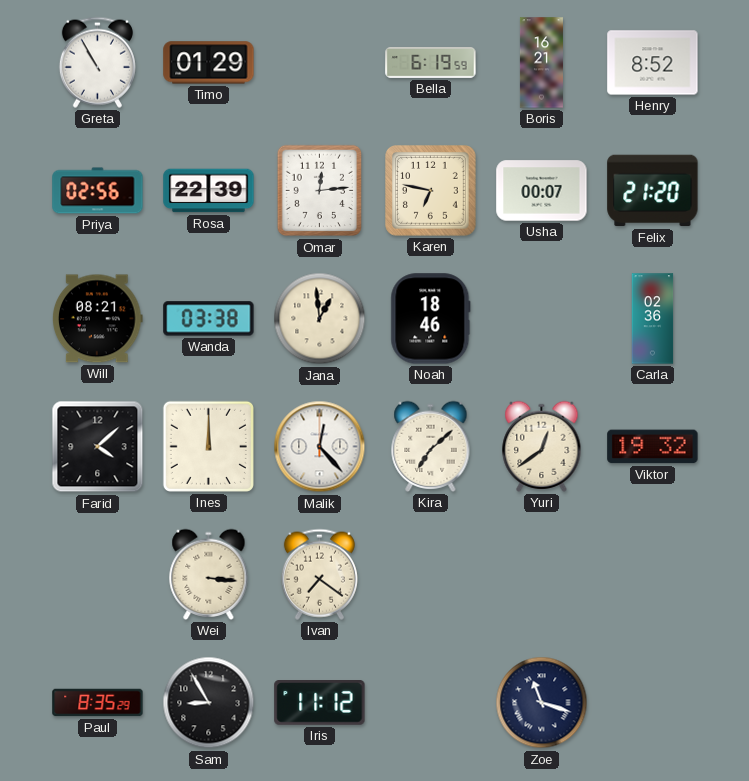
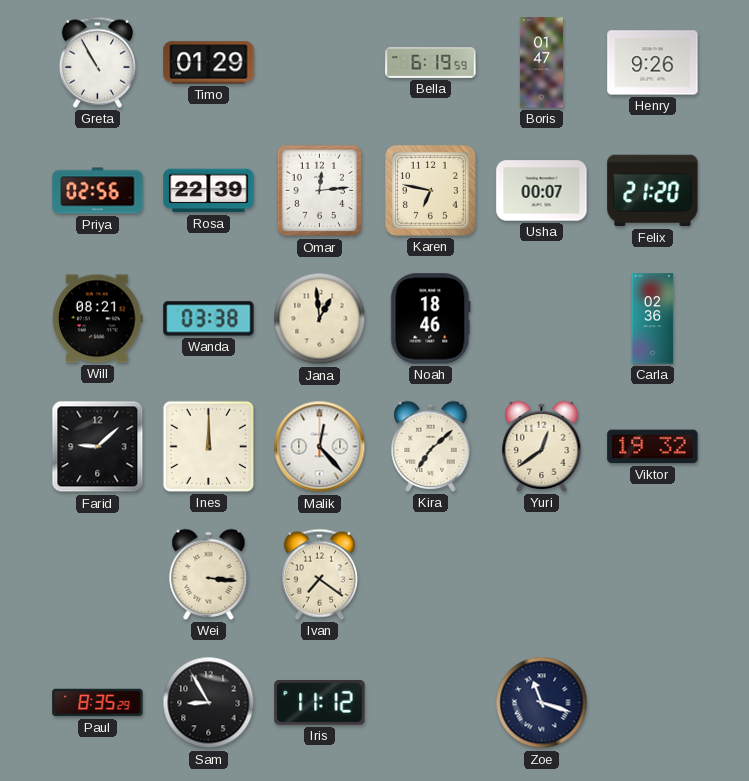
Boris: 16:21 -> 01:47 (541, 63)
Henry: 8:52 -> 9:26 (653, 63)
Farid: 4:08 -> 9:08 (98, 447)
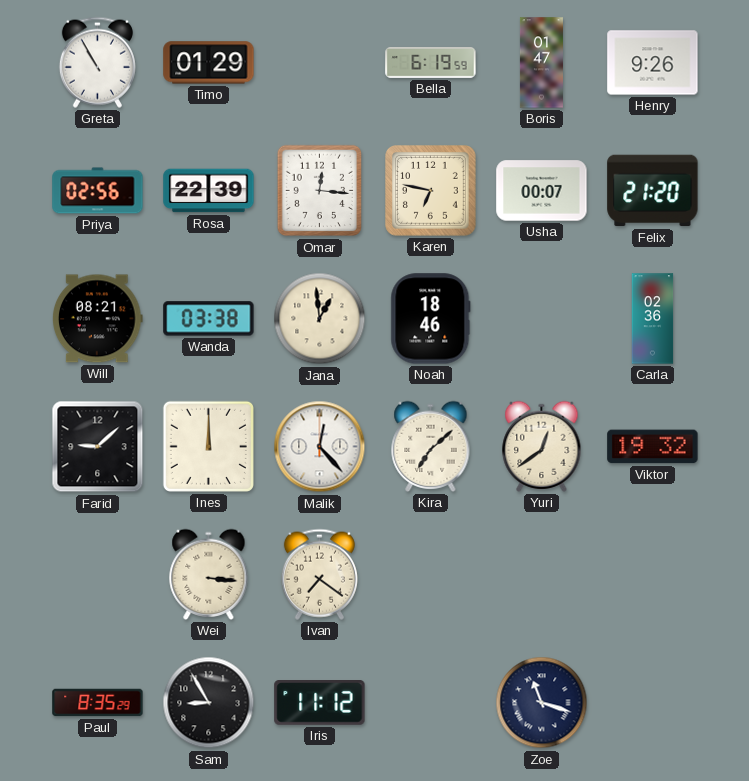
Omar: 12:14 -> 12:16 (319, 191)
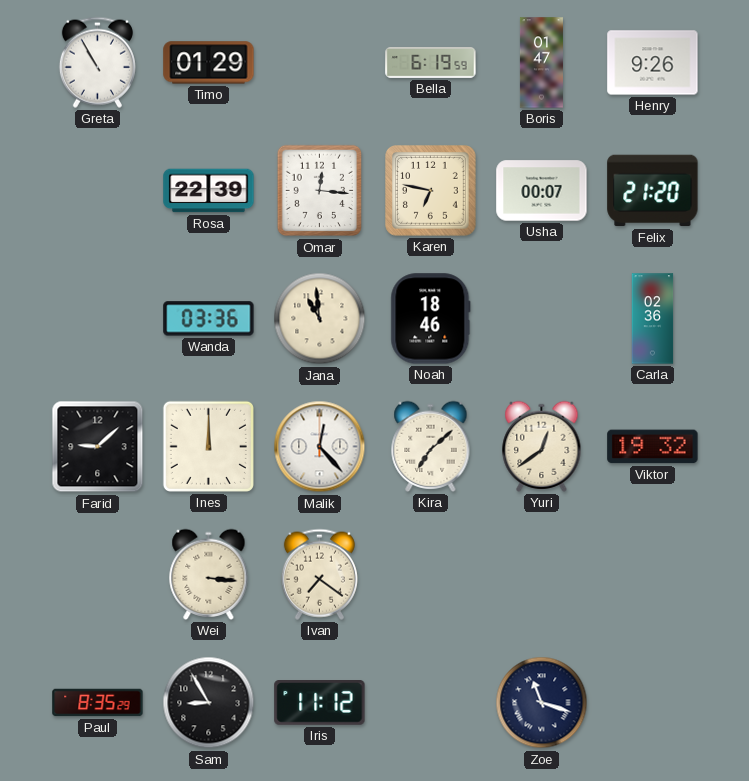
Priya: 02:56 -> none (98, 191)
Will: 08:21 -> none (98, 319)
Wanda: 03:38 -> 03:36 (209, 319)
Jana: 12:59 -> 10:59 (320, 319)
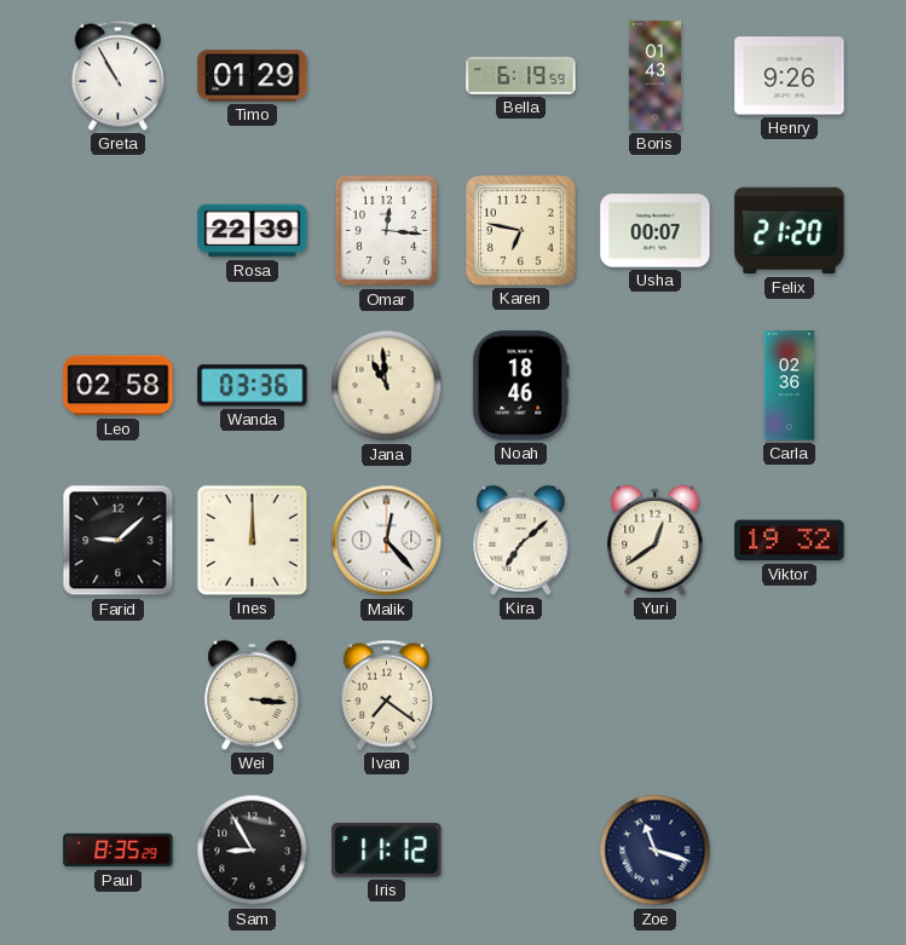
Boris: 01:47 -> 01:43 (654, 76)
Leo: none -> 02:58 (119, 386)
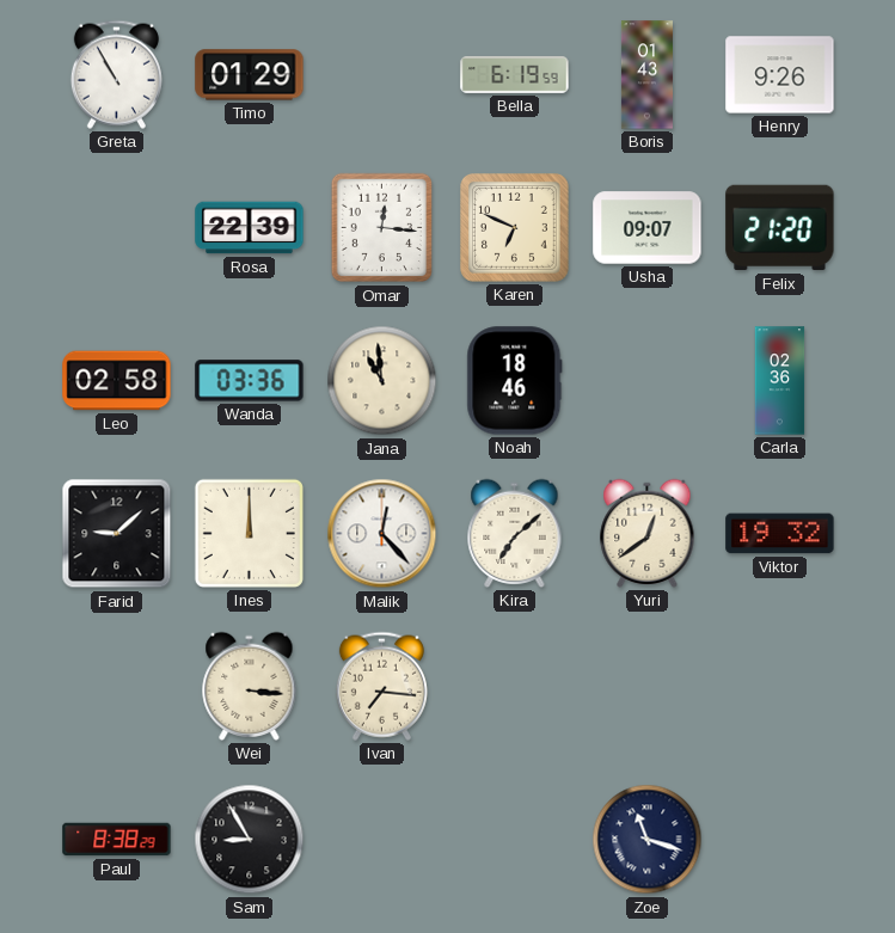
Karen: 6:47 -> 6:49 (515, 228)
Usha: 00:07 -> 09:07 (648, 228)
Ivan: 7:21 -> 7:16 (381, 686)
Paul: 8:35 -> 8:38 (117, 840)
Iris: 11:12 -> none (387, 851)
